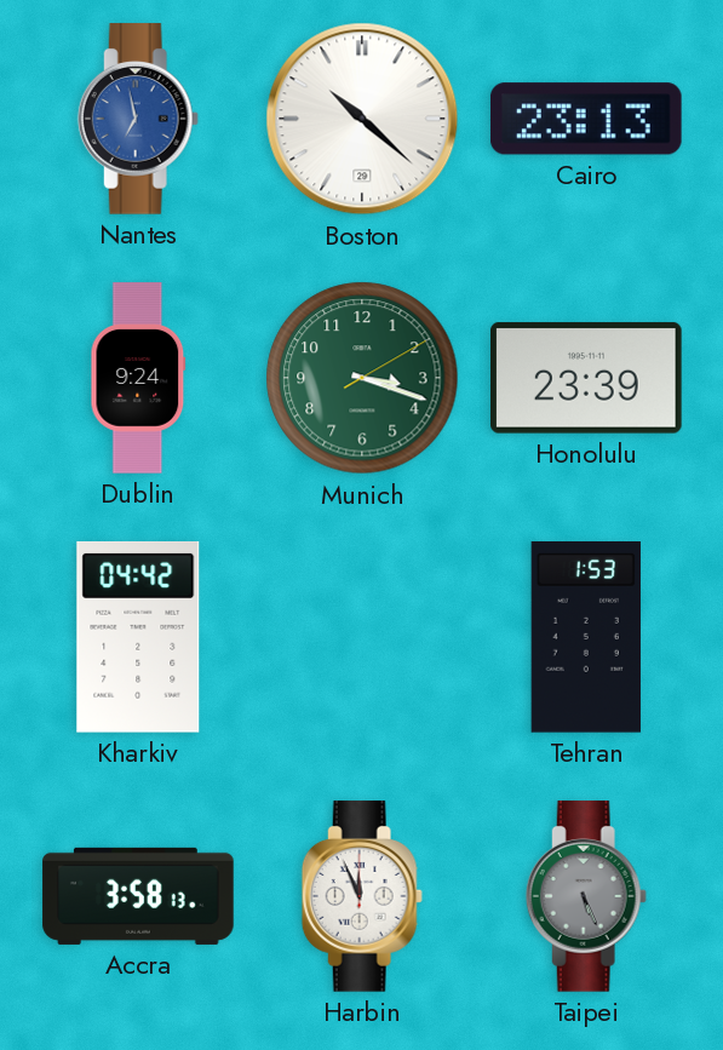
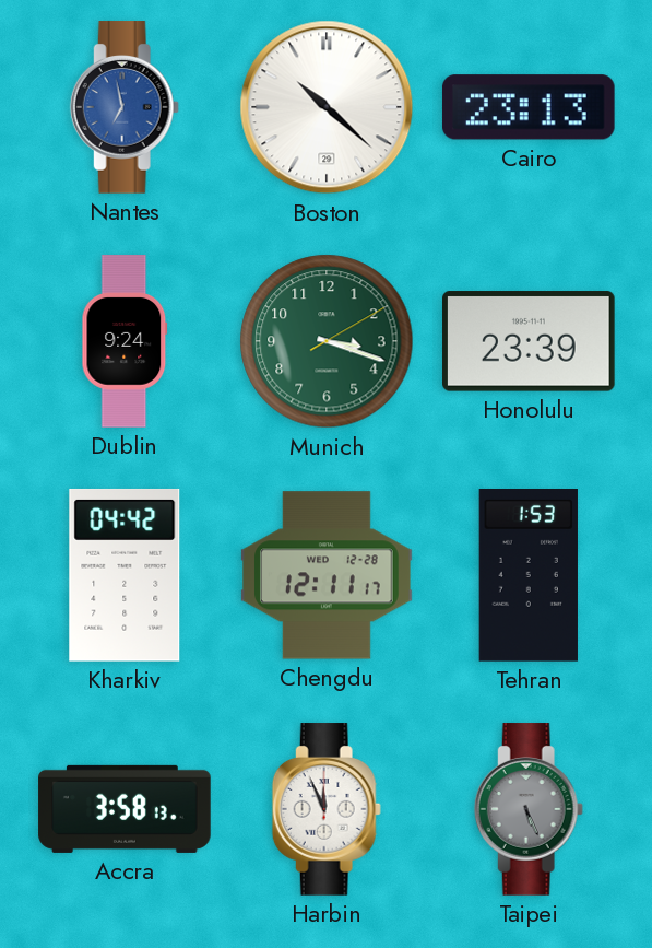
Chengdu: none -> 12:11 (327, 575)
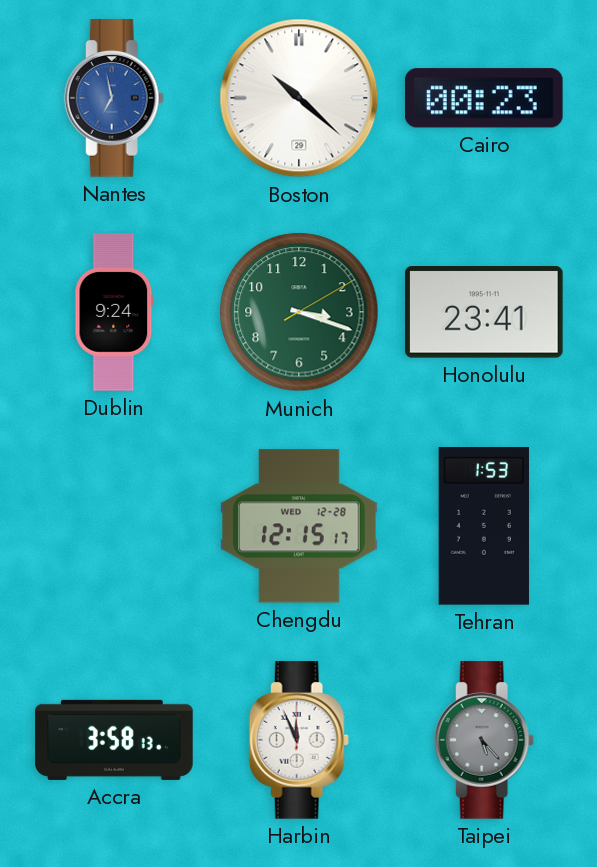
Cairo: 23:13 -> 00:23 (484, 98)
Honolulu: 23:39 -> 23:41 (485, 312)
Kharkiv: 04:42 -> none (125, 575)
Chengdu: 12:11 -> 12:15 (299, 526)
Taipei: 5:26 -> 5:23 (484, 740)
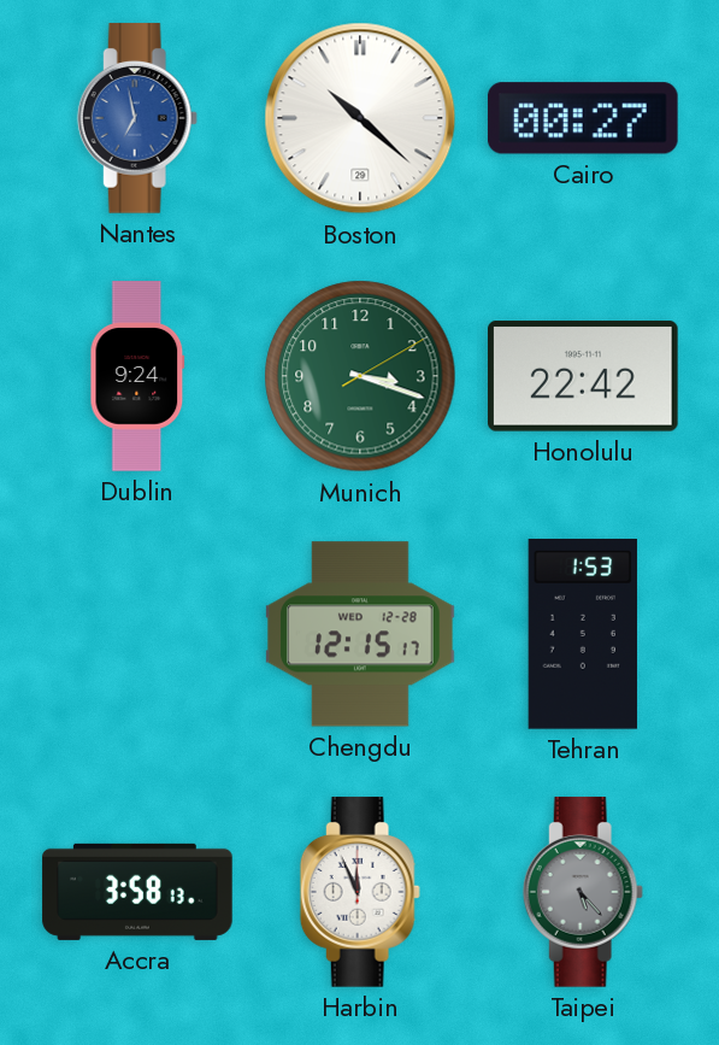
Cairo: 00:23 -> 00:27 (583, 118)
Honolulu: 23:41 -> 22:42 (584, 376)
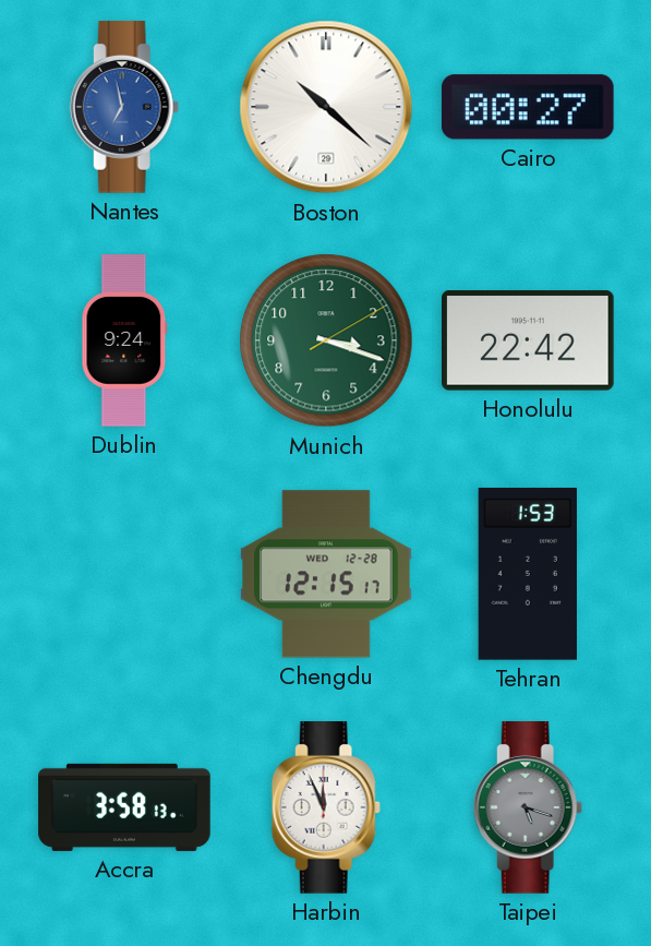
Taipei: 5:23 -> 5:18 (528, 807)
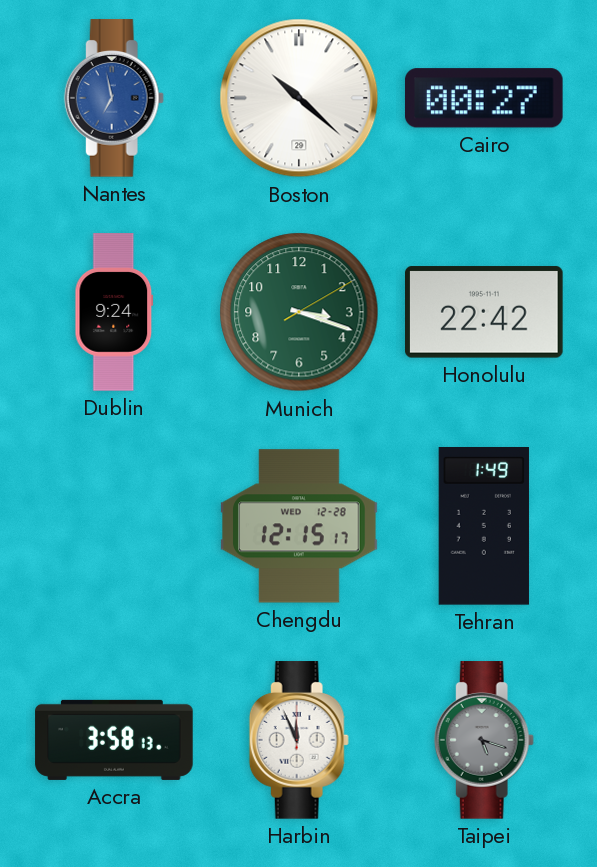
Tehran: 1:53 -> 1:49 (483, 527)
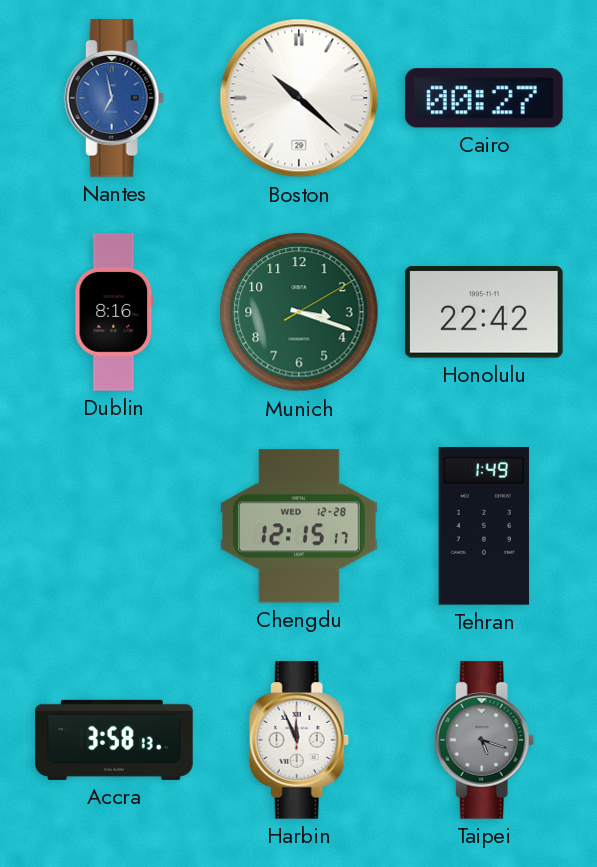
Dublin: 9:24 -> 8:16 (114, 312)
